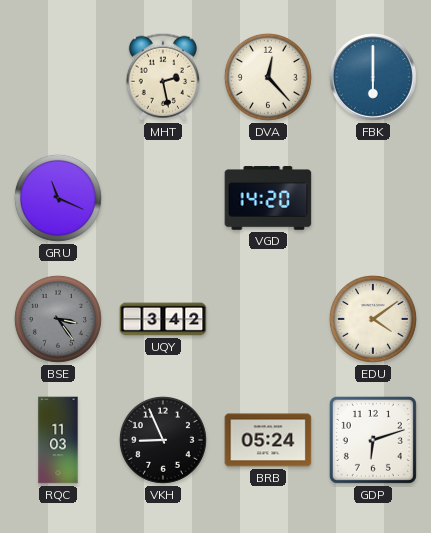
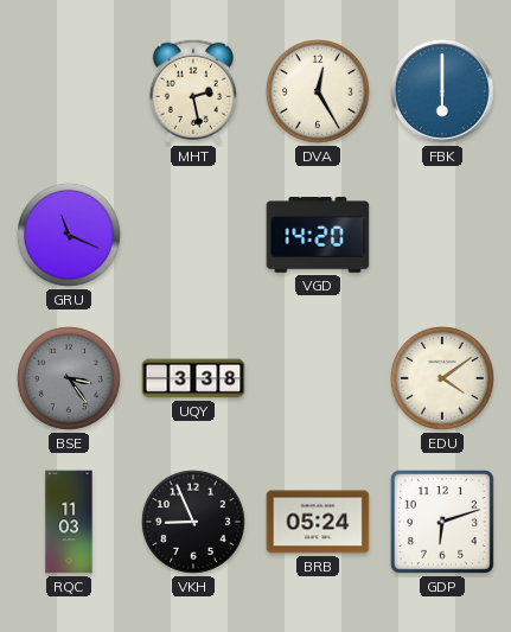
DVA: 12:23 -> 12:25 (318, 91)
UQY: 3:42 -> 3:38 (193, 378)
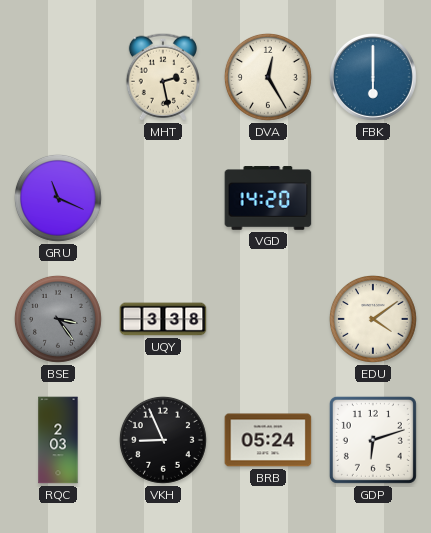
RQC: 11:03 -> 2:03 (58, 440)
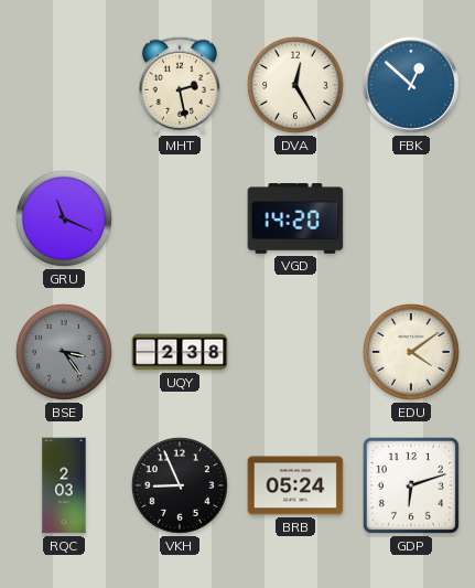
FBK: 6:00 -> 12:52 (411, 85)
UQY: 3:38 -> 2:38 (180, 352)
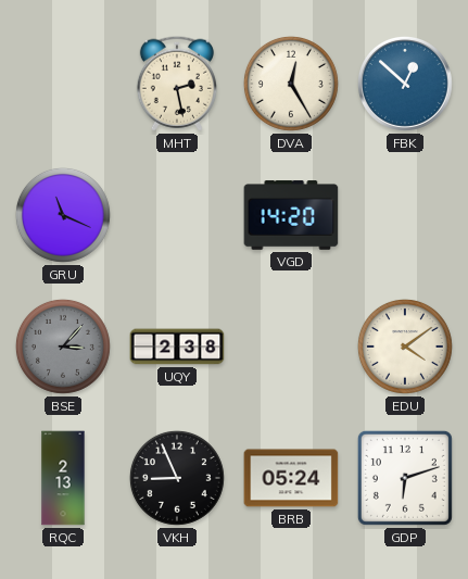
BSE: 3:24 -> 3:07 (63, 347)
RQC: 2:03 -> 2:13 (63, 478)
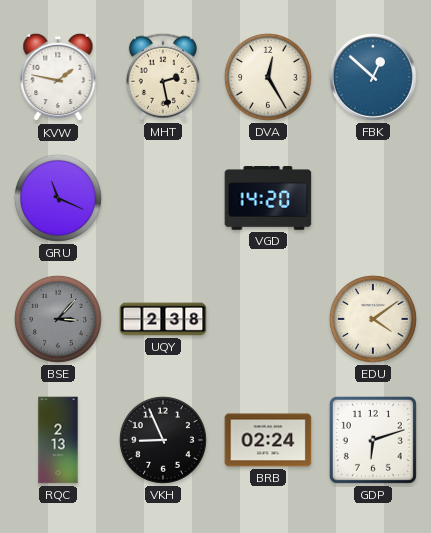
KVW: none -> 1:47 (58, 77)
BRB: 05:24 -> 02:24 (268, 440)
